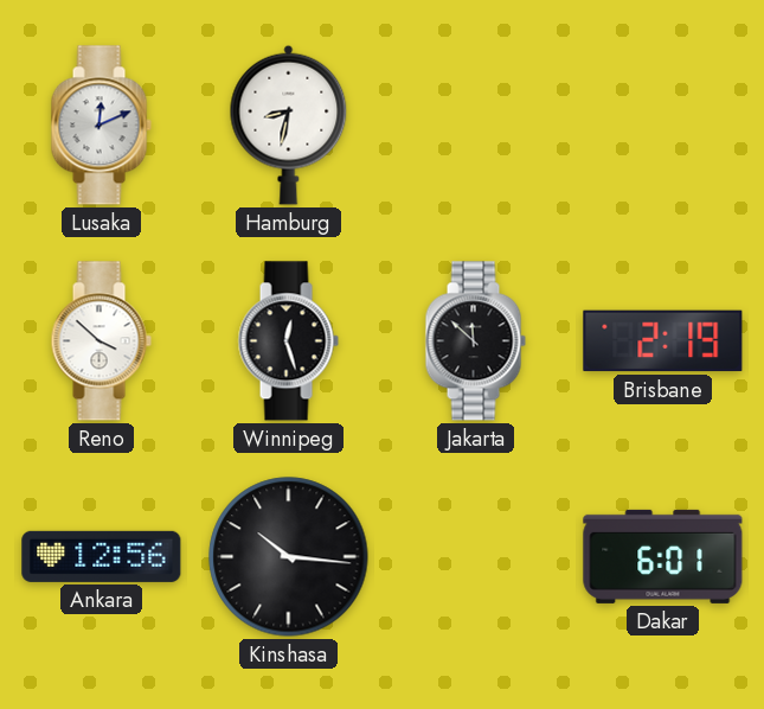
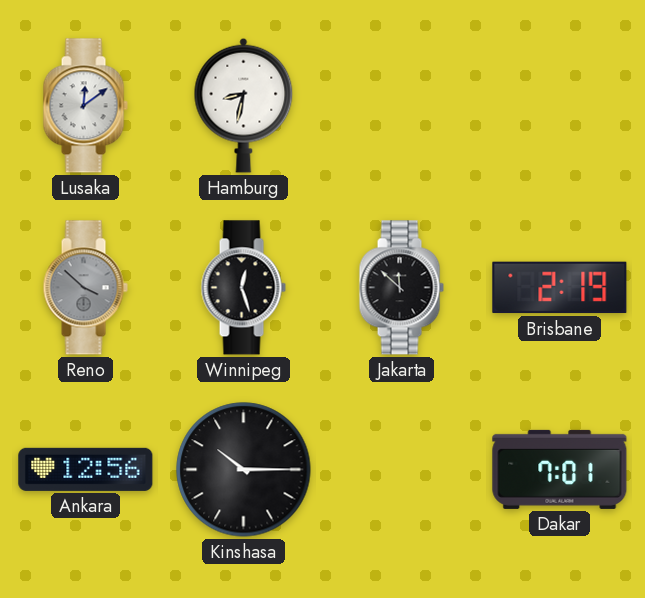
Lusaka: 12:11 -> 12:09 (85, 106)
Reno dial: white -> grey (85, 288)
Kinshasa: 10:16 -> 10:15 (244, 470)
Dakar: 6:01 -> 7:01 (560, 469)
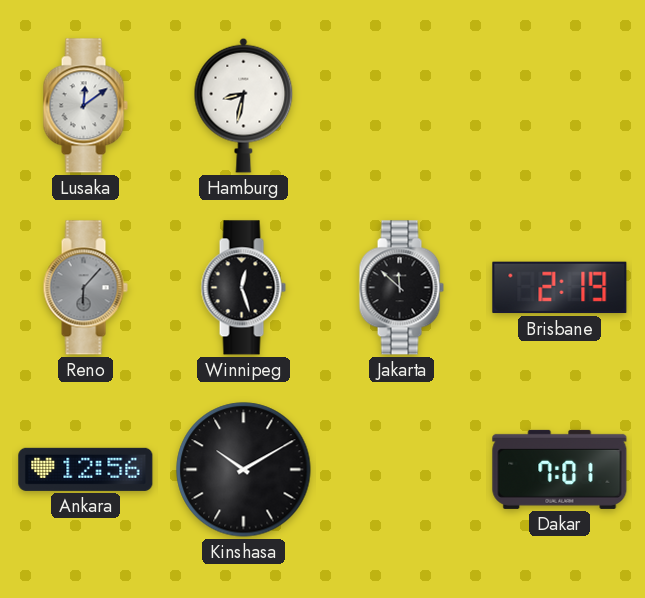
Reno: 3:52 -> 6:07 (85, 288)
Kinshasa: 10:15 -> 10:10 (244, 470)
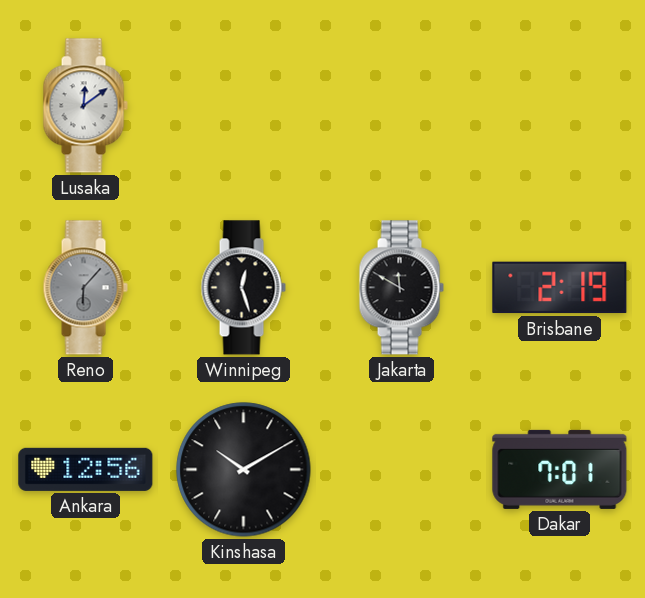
Hamburg: 8:32 -> none (244, 105)
Jakarta: 11:52 -> 11:50 (401, 288)
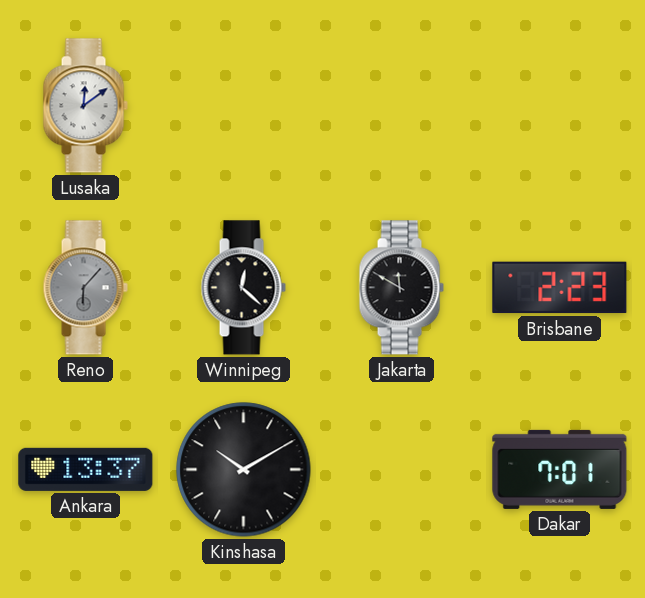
Winnipeg: 12:27 -> 12:22 (243, 288)
Brisbane: 2:19 -> 2:23 (560, 288)
Ankara: 12:56 -> 13:37 (86, 469)
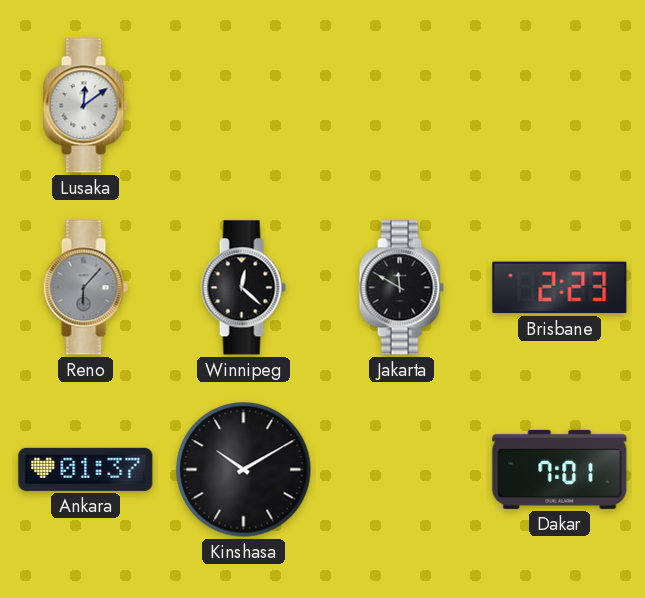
Ankara: 13:37 -> 01:37 (86, 469)
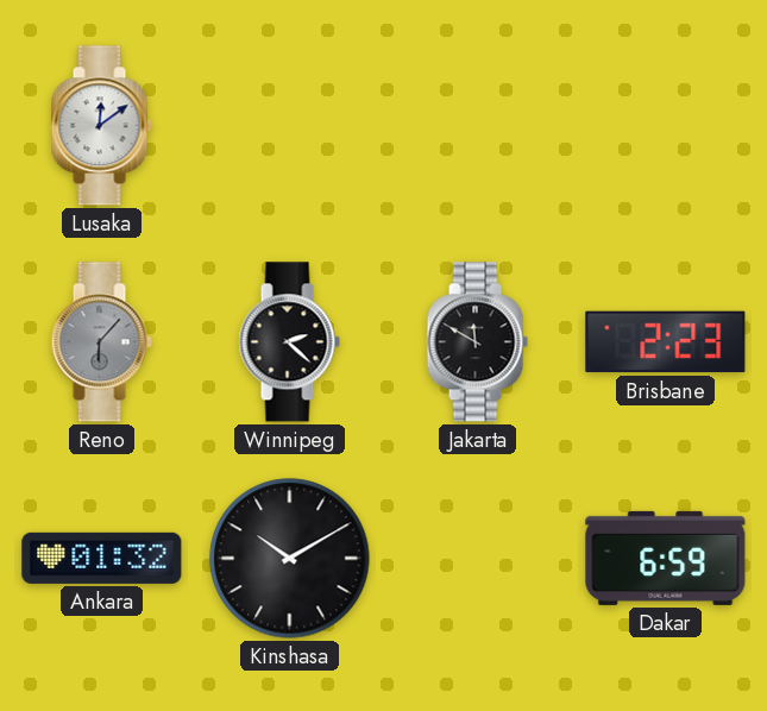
Winnipeg: 12:22 -> 2:22 (289, 342)
Ankara: 01:37 -> 01:32 (102, 558)
Dakar: 7:01 -> 6:59 (666, 558)
